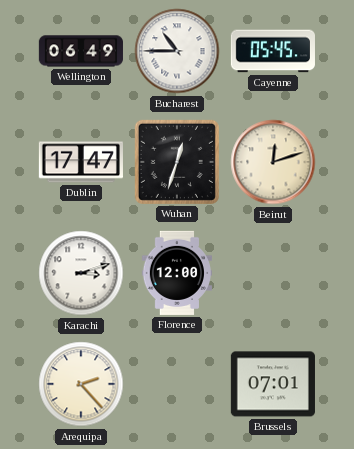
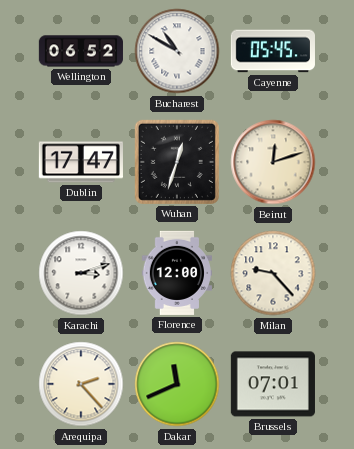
Wellington: 06:49 -> 06:52 (81, 51)
Bucharest: 10:45 -> 10:50 (177, 51)
Milan: none -> 9:23 (273, 273)
Dakar: none -> 11:41 (177, 384)
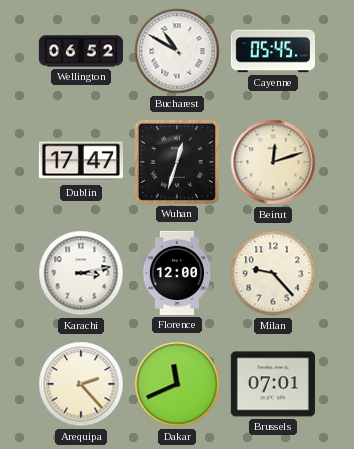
Karachi: 3:12 -> 3:13 (81, 273)
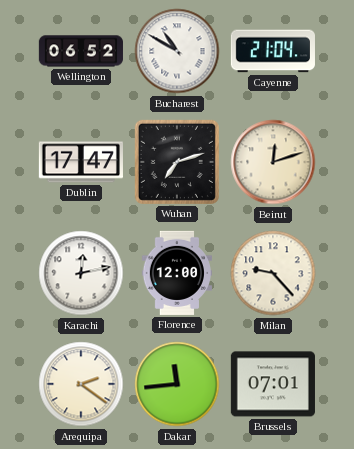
Cayenne: 05:45 -> 21:04 (273, 51)
Wuhan: 12:33 -> 7:12 (177, 162)
Karachi: 3:13 -> 12:13 (81, 273)
Arequipa: 2:23 -> 2:21 (81, 384)
Dakar: 11:41 -> 11:44 (177, 384)
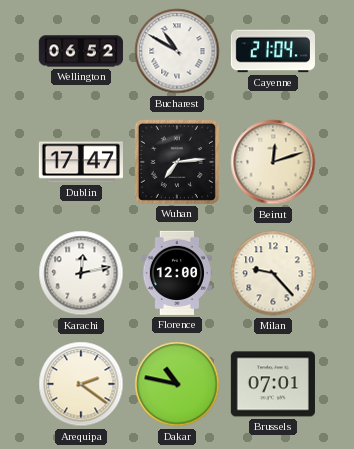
Wuhan: 7:12 -> 7:14 (177, 162)
Dakar: 11:44 -> 10:47 (177, 384)
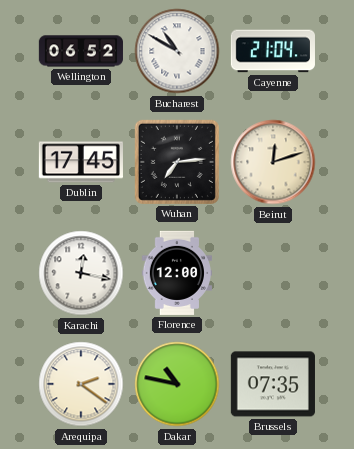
Dublin: 17:47 -> 17:45 (81, 162)
Karachi: 12:13 -> 12:17 (81, 273)
Milan: 9:23 -> none (273, 273)
Brussels: 07:01 -> 07:35 (273, 384)
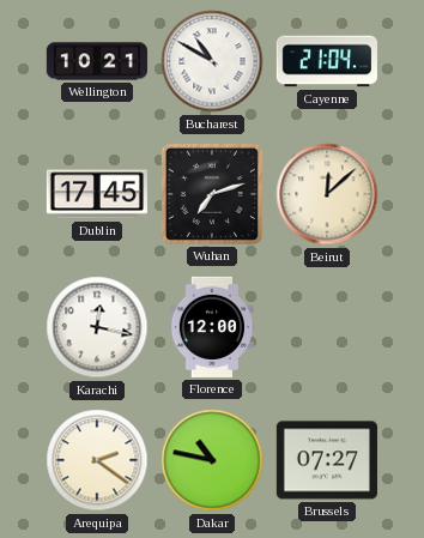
Wellington: 06:52 -> 10:21 (97, 61)
Wuhan: 7:14 -> 7:12 (212, 194)
Beirut: 12:12 -> 12:08 (327, 194)
Brussels: 07:35 -> 07:27 (327, 460)
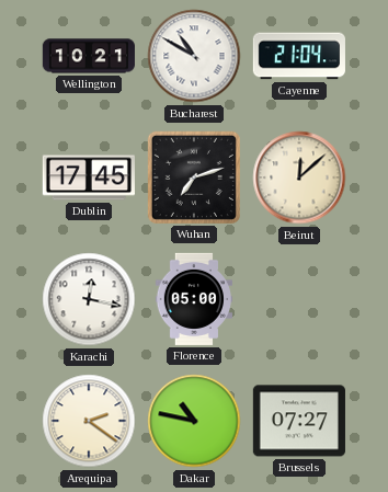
Florence: 12:00 -> 05:00 (193, 299)
